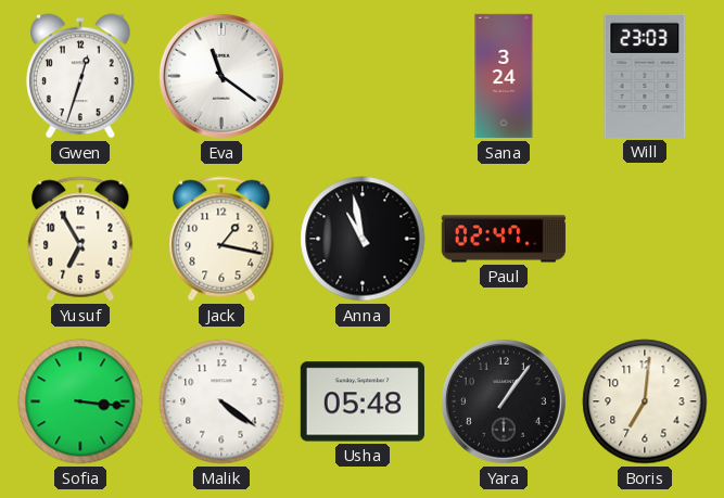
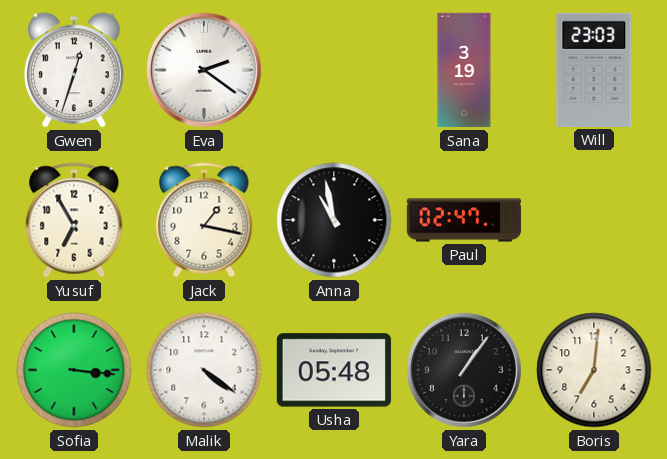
Eva: 11:21 -> 2:21 (204, 70)
Sana: 3:24 -> 3:19 (464, 70)
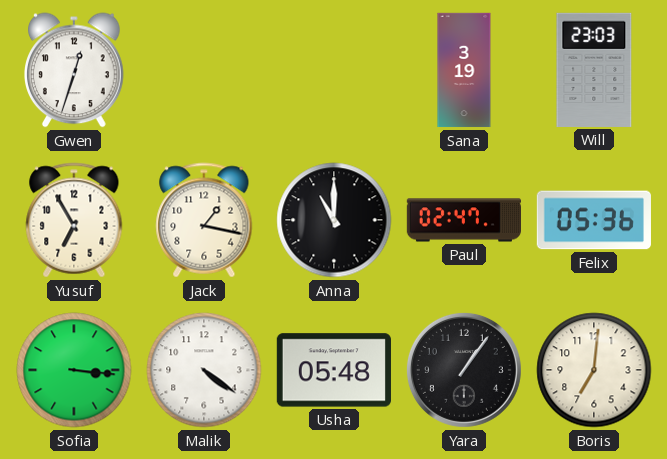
Eva: 2:21 -> none (204, 70)
Anna: 10:58 -> 11:00 (334, 220)
Felix: none -> 05:36 (593, 220)
